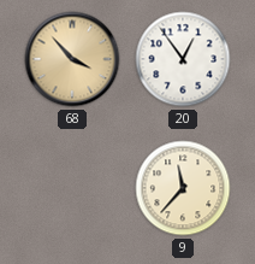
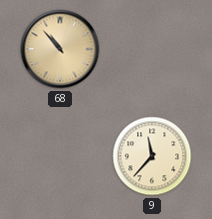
68: 3:53 -> 10:53 (60, 49)
20: 12:54 -> none (183, 59)
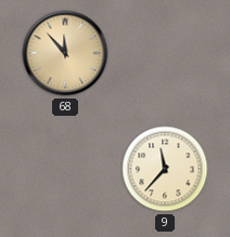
68: 10:53 -> 11:53 (65, 53)
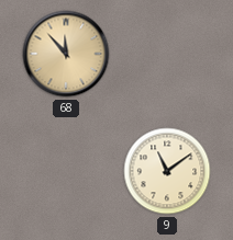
9: 11:37 -> 11:09 (167, 171)
